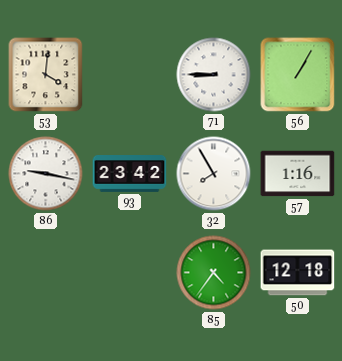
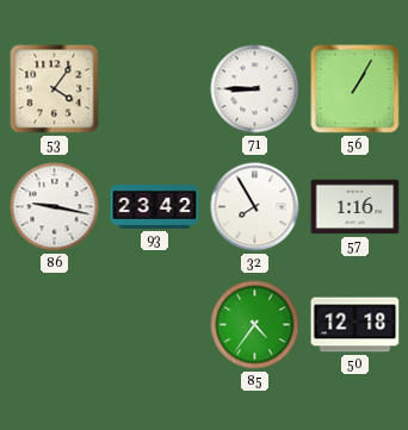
53: 4:01 -> 4:06 (55, 89)
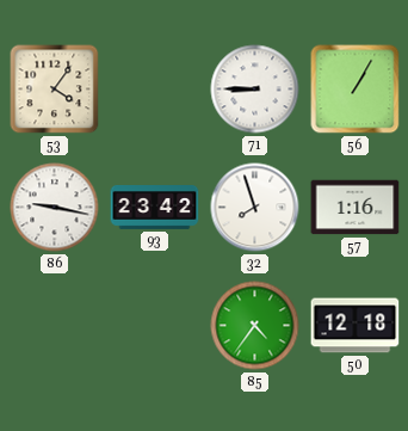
32: 7:55 -> 7:57 (255, 208)
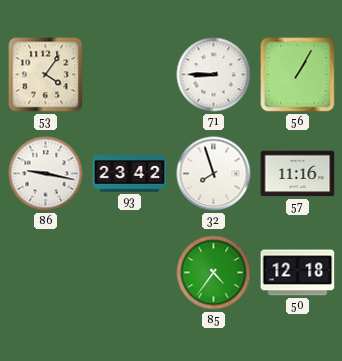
57: 1:16 -> 11:16 (298, 174)
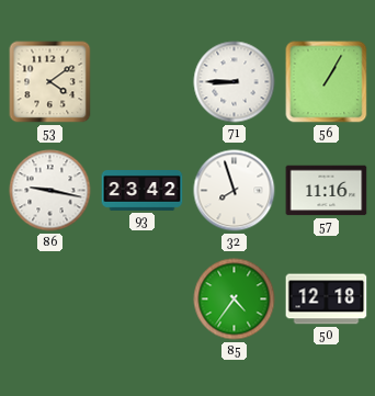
53: 4:06 -> 4:09 (50, 82)
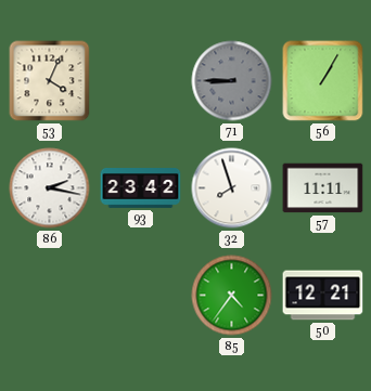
53: 4:09 -> 4:04 (50, 81)
71 dial: white -> grey (232, 81)
86: 9:17 -> 2:17 (50, 188)
57: 11:16 -> 11:11 (323, 188)
50: 12:18 -> 12:21 (323, 296)
